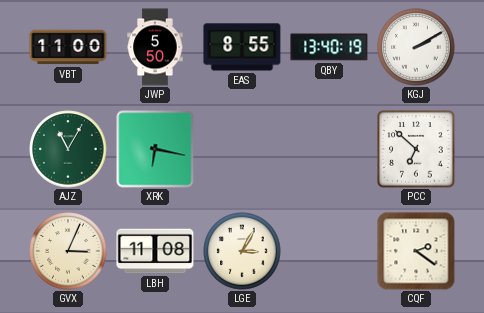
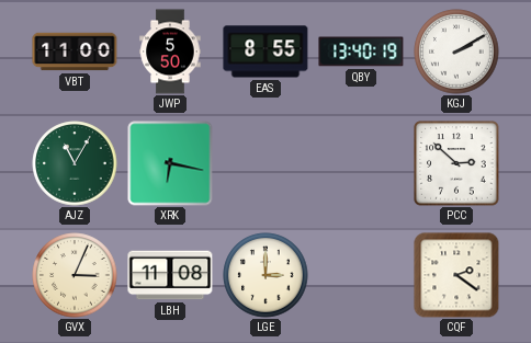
PCC: 6:52 -> 2:52 (456, 163)
LGE: 3:05 -> 3:00 (265, 275)
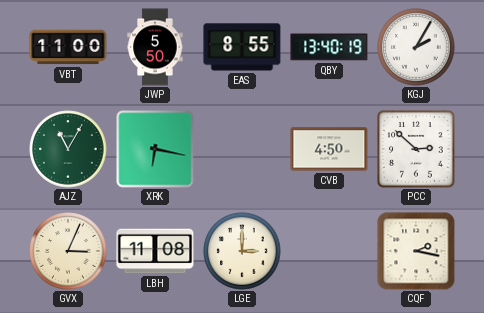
KGJ: 2:10 -> 2:05 (416, 47)
CVB: none -> 4:50 (329, 149)
CQF: 2:21 -> 2:17 (416, 251)
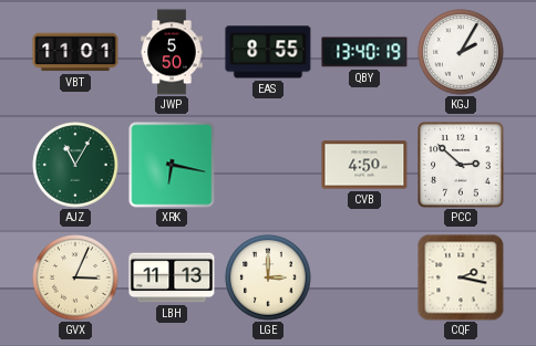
VBT: 11:00 -> 11:01 (75, 52)
LBH: 11:08 -> 11:13 (172, 277)
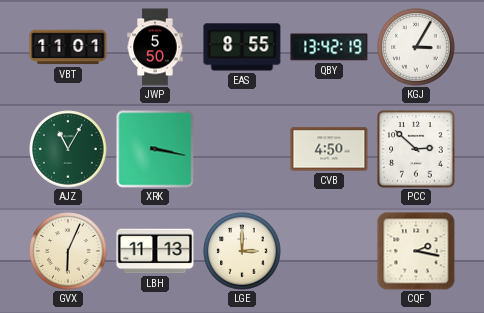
QBY: 13:40 -> 13:42 (329, 47)
KGJ: 2:05 -> 3:05 (416, 47)
XRK: 6:17 -> 3:17 (155, 149)
GVX: 3:04 -> 6:04 (68, 251)
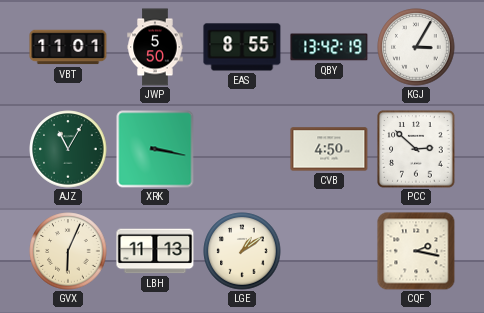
LGE: 3:00 -> 1:09 (242, 251)
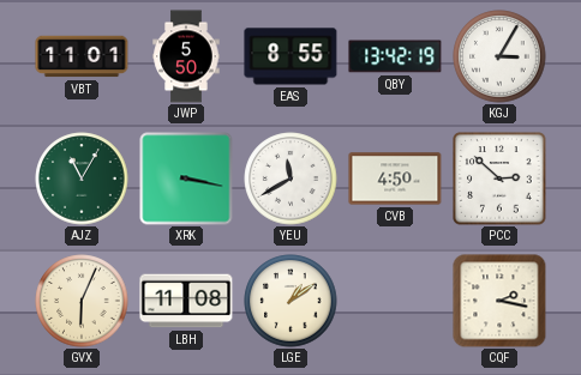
YEU: none -> 11:40 (290, 179)
LBH: 11:13 -> 11:08 (186, 301)
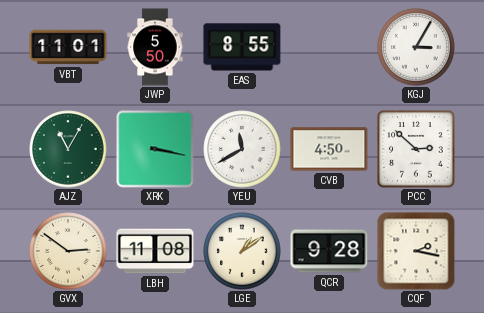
QBY: 13:42 -> none (395, 56)
GVX: 6:04 -> 2:51 (68, 251)
QCR: none -> 9:28 (329, 251)
